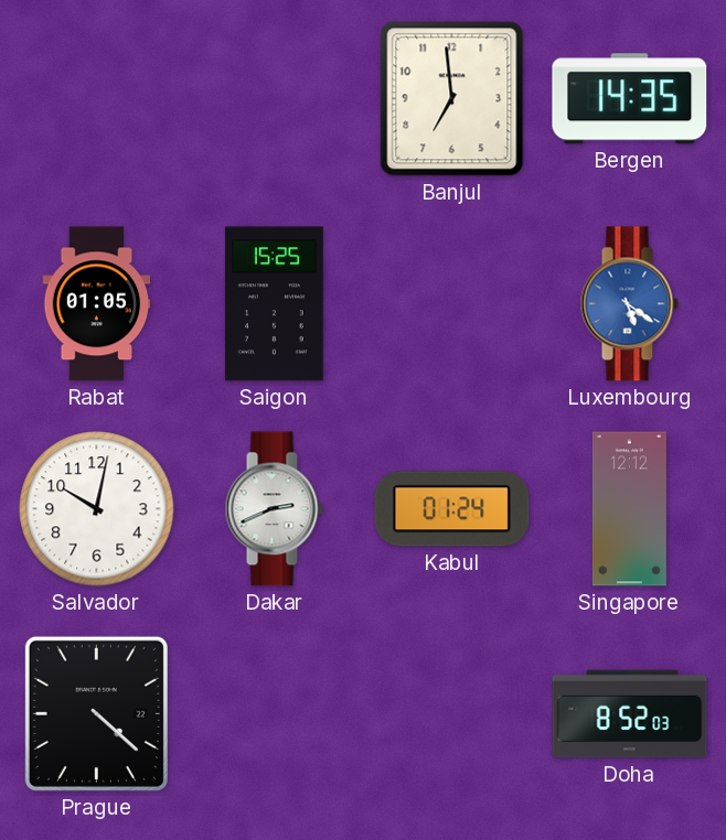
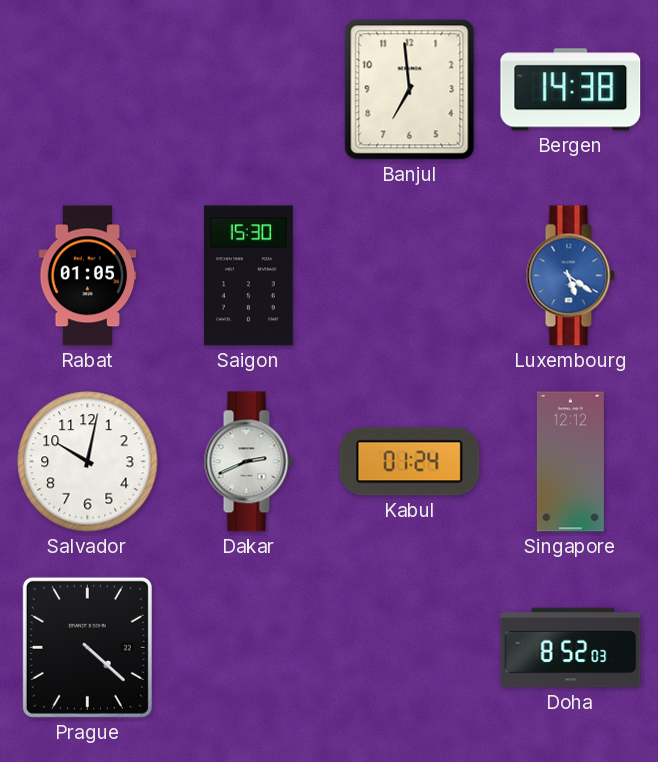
Bergen: 14:35 -> 14:38 (571, 90)
Saigon: 15:25 -> 15:30 (248, 276)
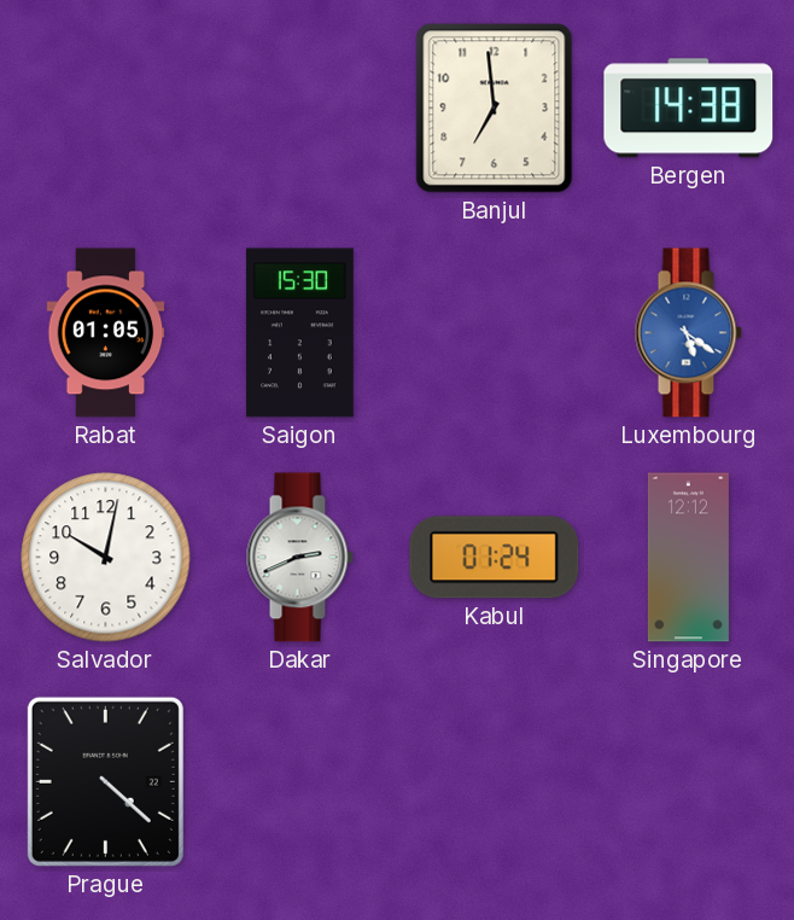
Doha: 8:52 -> none (571, 648)
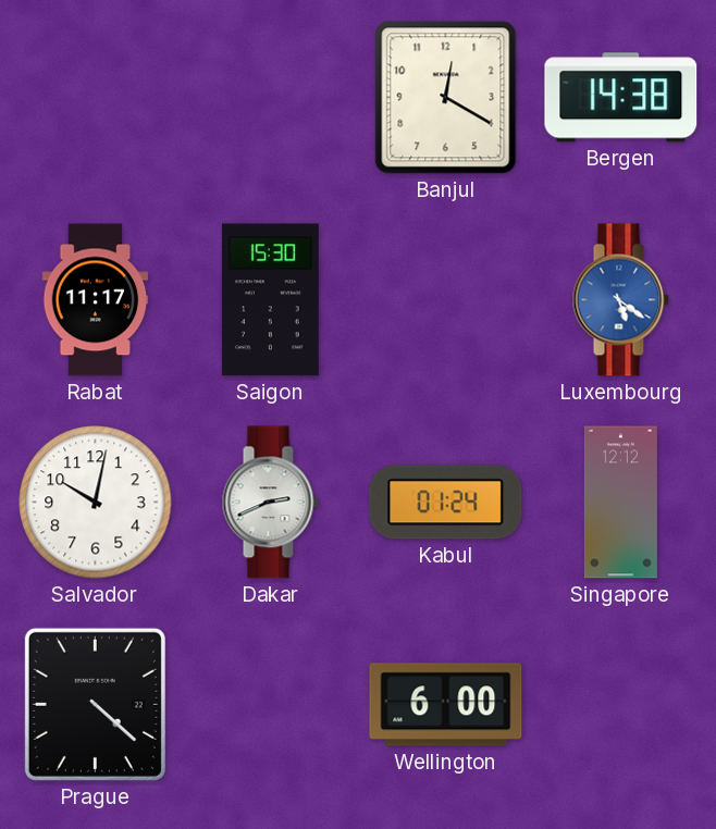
Banjul: 6:59 -> 12:20 (446, 98)
Rabat: 01:05 -> 11:17 (96, 300)
Wellington: none -> 6:00 (446, 705)
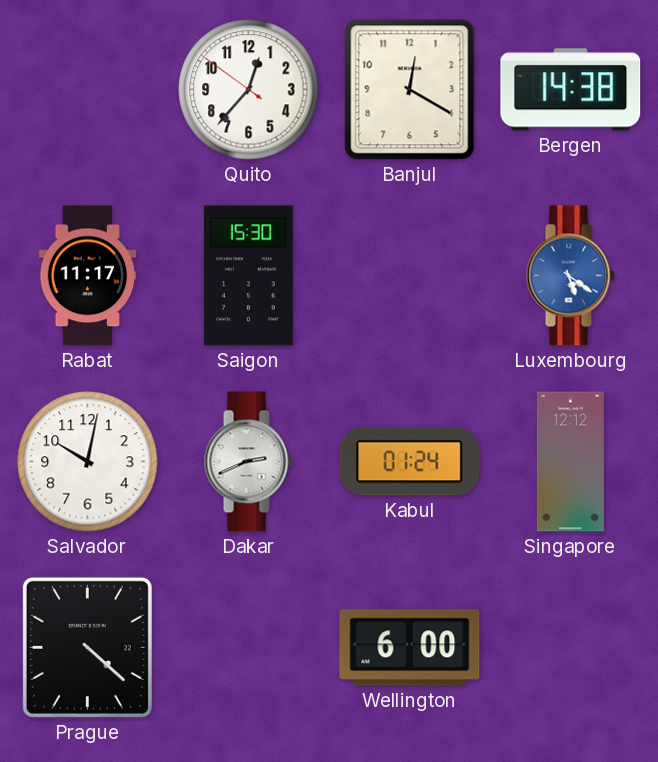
Quito: none -> 12:36 (249, 90)
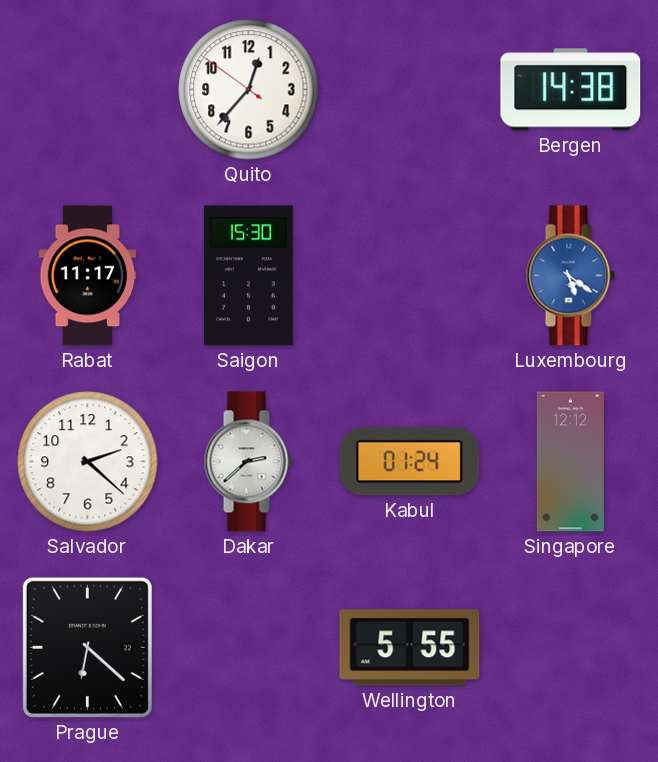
Banjul: 12:20 -> none (410, 90)
Salvador: 10:02 -> 2:22 (88, 462)
Dakar: 2:41 -> 2:38 (248, 462)
Prague: 4:22 -> 6:22 (87, 647)
Wellington: 6:00 -> 5:55 (410, 648)
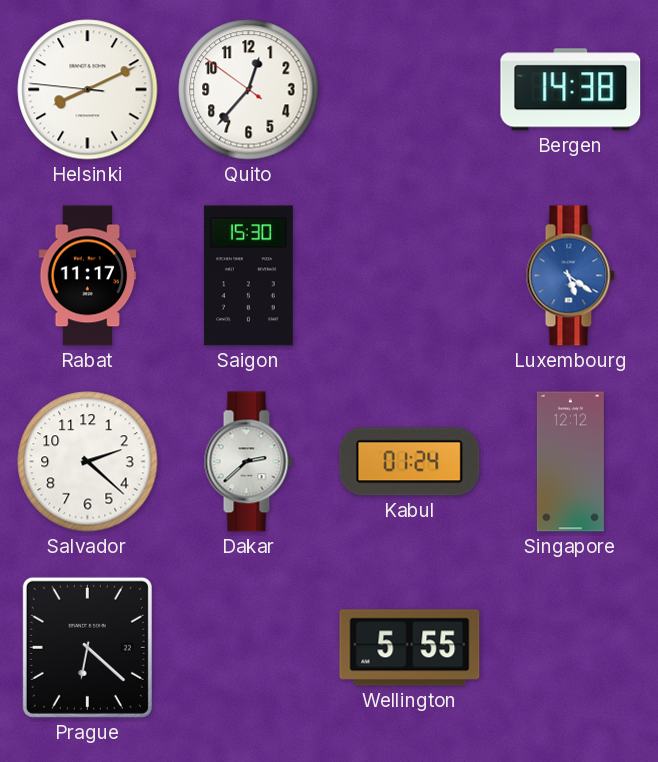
Helsinki: none -> 8:10 (88, 90)
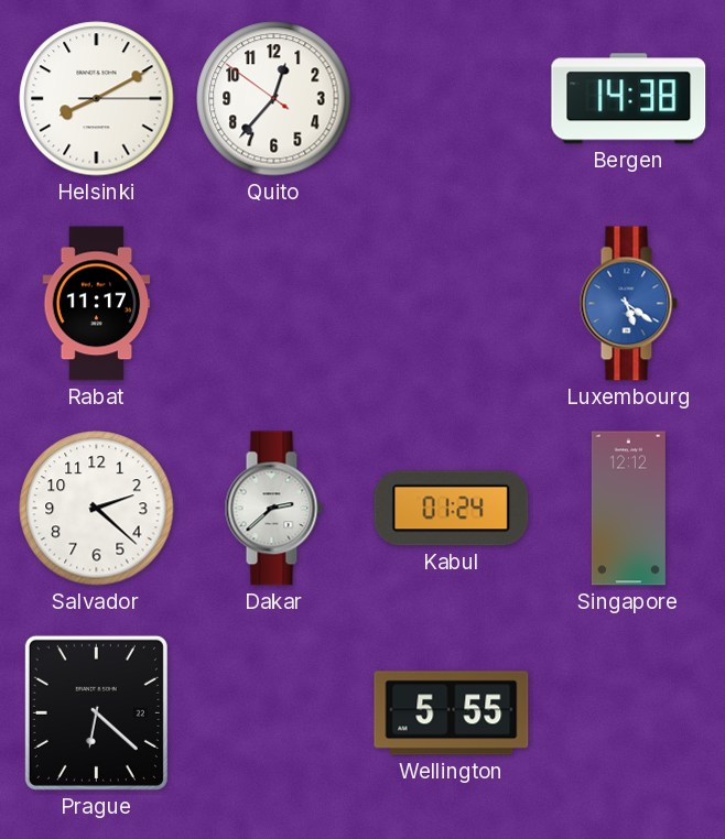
Helsinki: 8:10:46 -> 8:10:15 (97, 99)
Saigon: 15:30 -> none (248, 276)
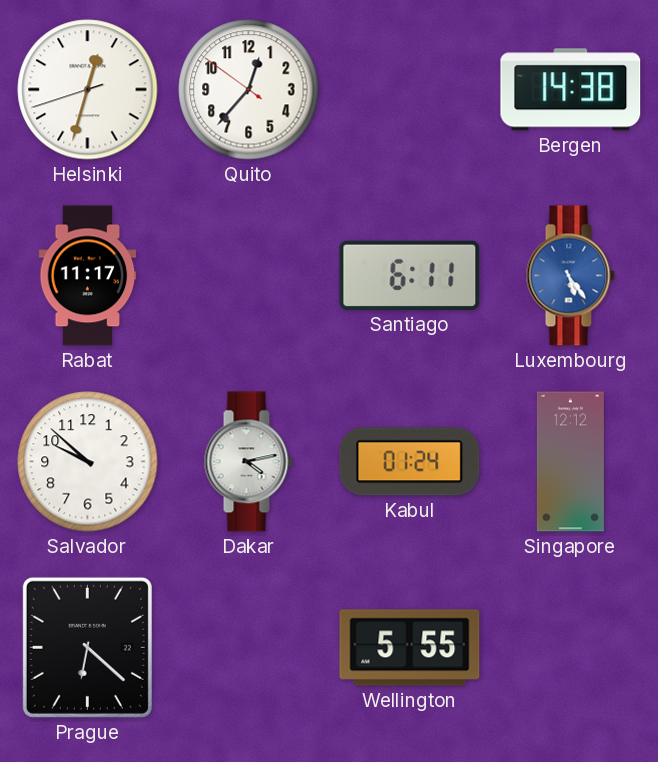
Helsinki: 8:10 -> 12:32 (88, 90)
Santiago: none -> 6:11 (410, 275)
Luxembourg: 5:21 -> 5:24 (570, 276)
Salvador: 2:22 -> 9:52 (88, 462)
Dakar: 2:38 -> 4:13 (248, 462)
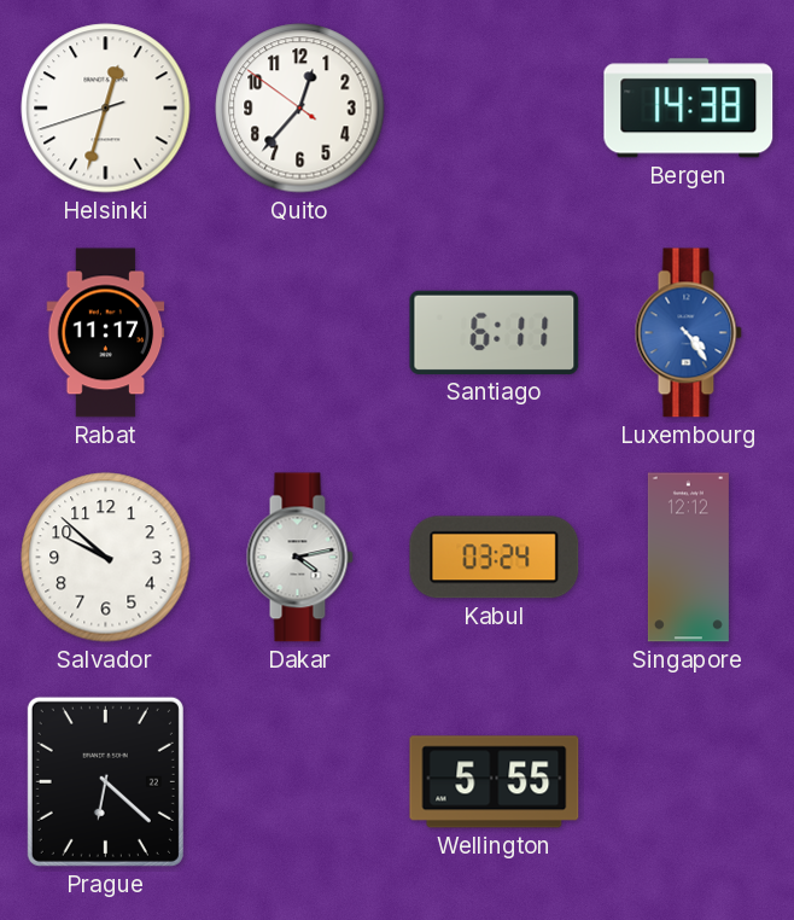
Luxembourg: 5:24 -> 4:24 (688, 333)
Kabul: 01:24 -> 03:24 (495, 558)
